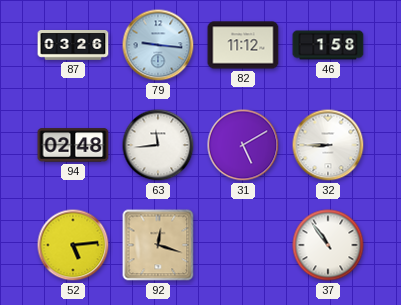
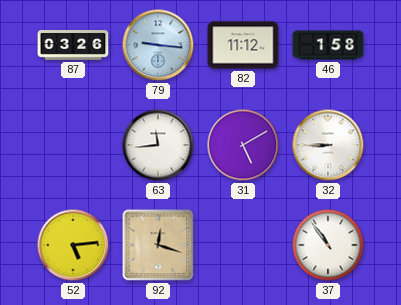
94: 02:48 -> none (73, 145)
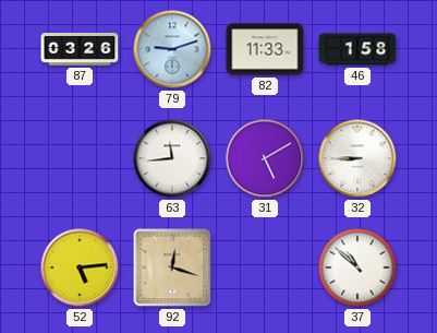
79: 9:16 -> 9:12 (172, 49)
82: 11:12 -> 11:33 (265, 49)
37: 10:54 -> 10:52 (357, 267)
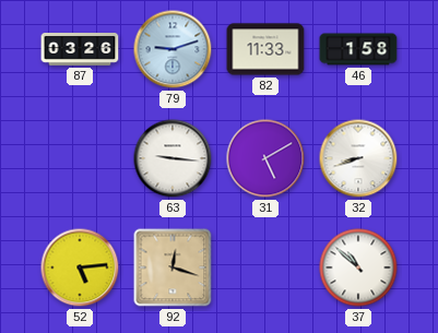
63: 11:44 -> 9:16 (173, 158)
32: 8:45 -> 8:42 (358, 158)
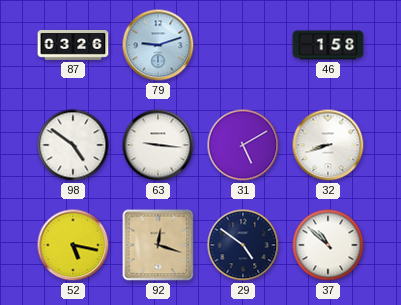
82: 11:33 -> none (265, 49)
98: none -> 4:51 (73, 145)
52: 5:14 -> 5:17 (73, 245)
29: none -> 4:51 (243, 245)
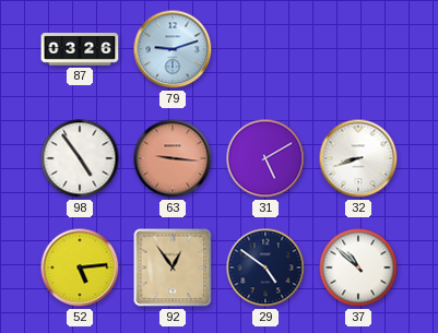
46: 1:58 -> none (328, 45)
98: 4:51 -> 4:54 (80, 158)
63 dial: white -> salmon (173, 158)
52: 5:17 -> 5:14 (80, 267)
92: 12:18 -> 12:54 (173, 267)
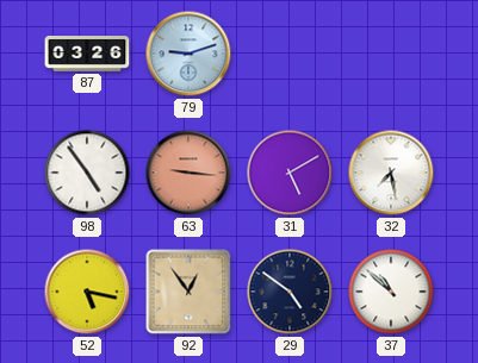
32: 8:42 -> 7:28 (391, 173)
52: 5:14 -> 5:17 (87, 292)
